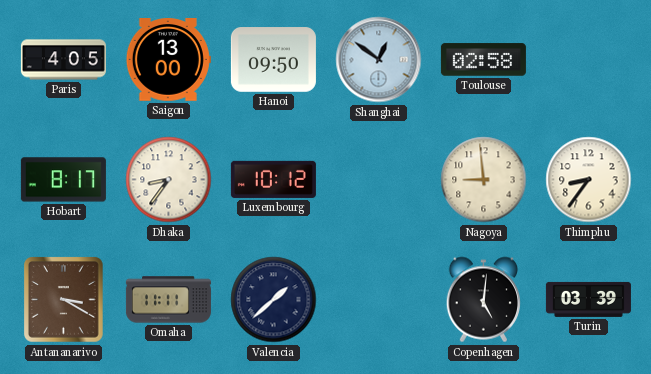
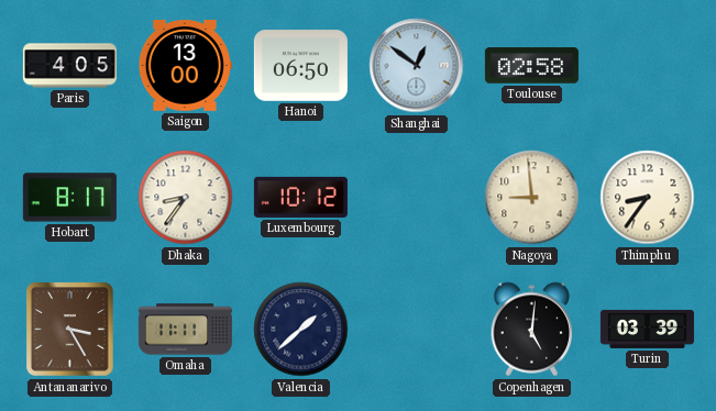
Hanoi: 09:50 -> 06:50 (300, 66)
Antananarivo: 3:20 -> 3:25 (70, 330)
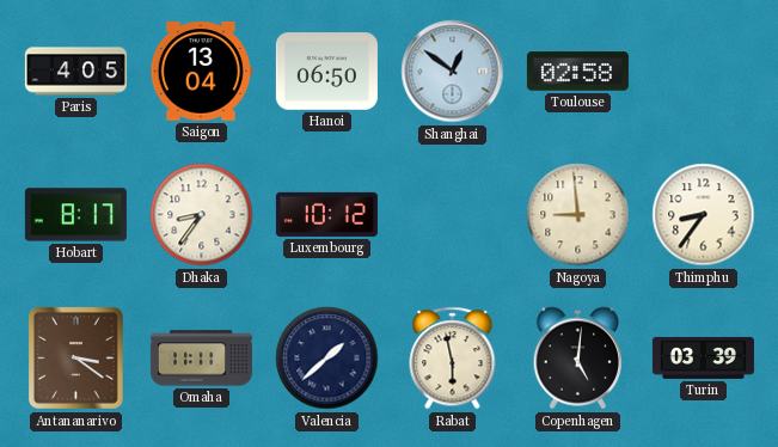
Saigon: 13:00 -> 13:04 (201, 72)
Antananarivo: 3:25 -> 3:21 (76, 359)
Rabat: none -> 5:58 (453, 359)
